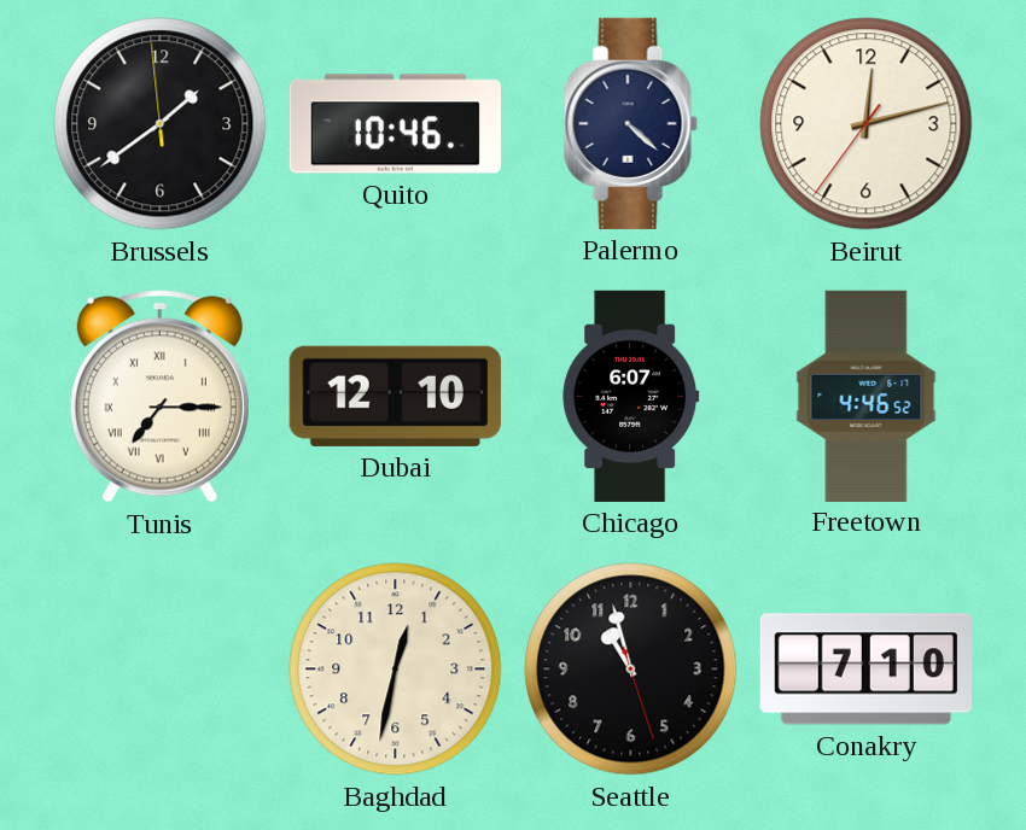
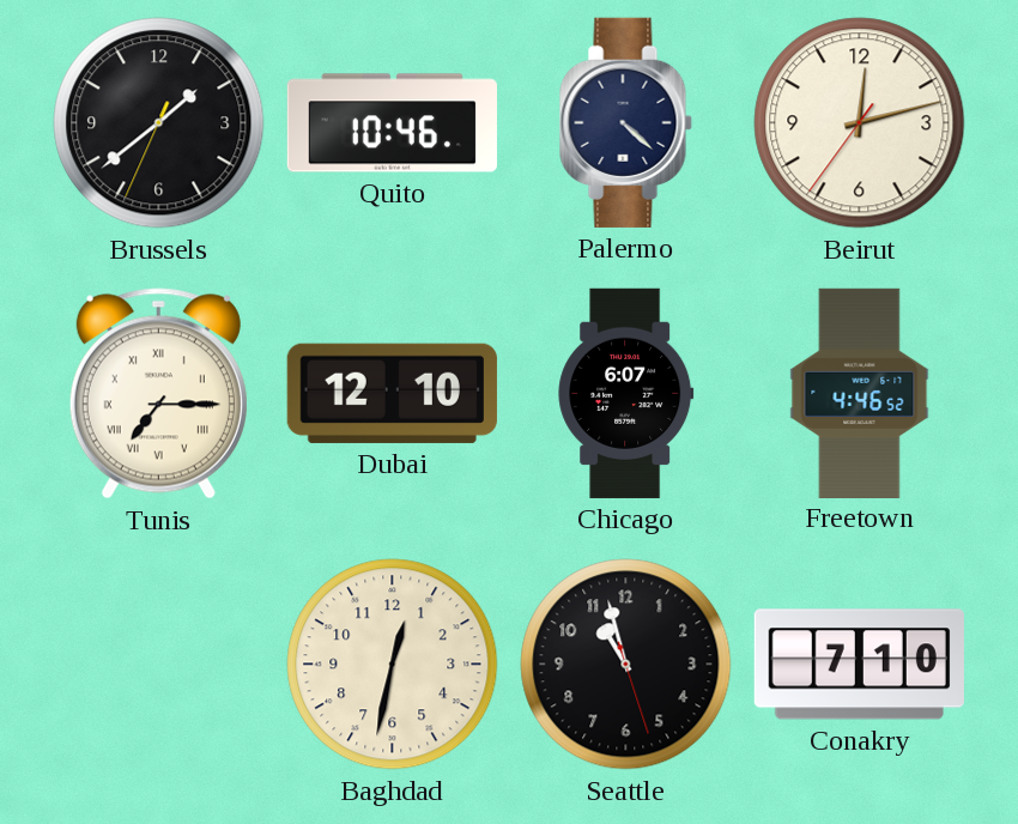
Brussels: 1:38:59 -> 1:38:34 (159, 123)
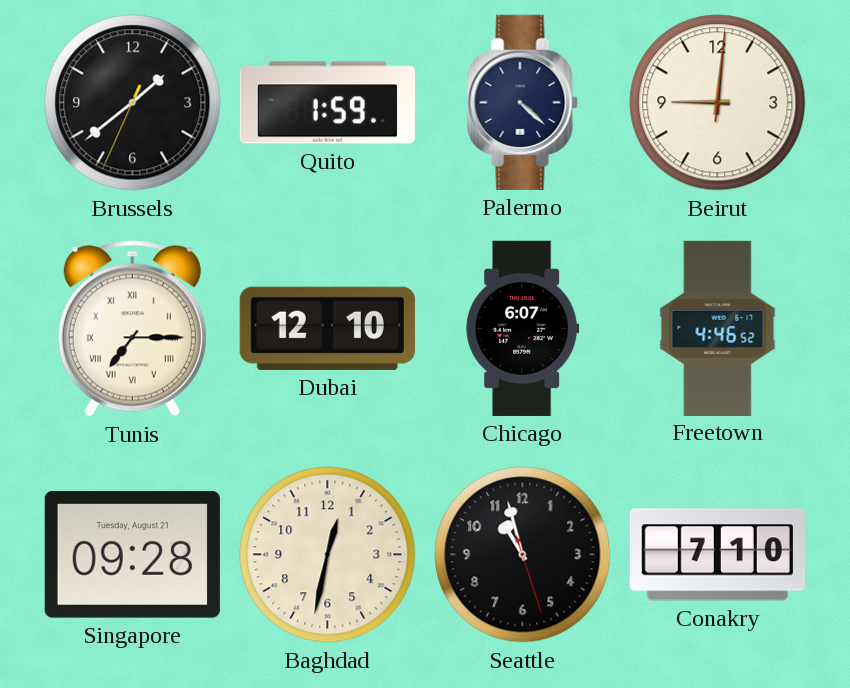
Quito: 10:46 -> 1:59 (327, 103)
Beirut: 12:12 -> 9:01 (718, 103)
Singapore: none -> 09:28 (132, 555)
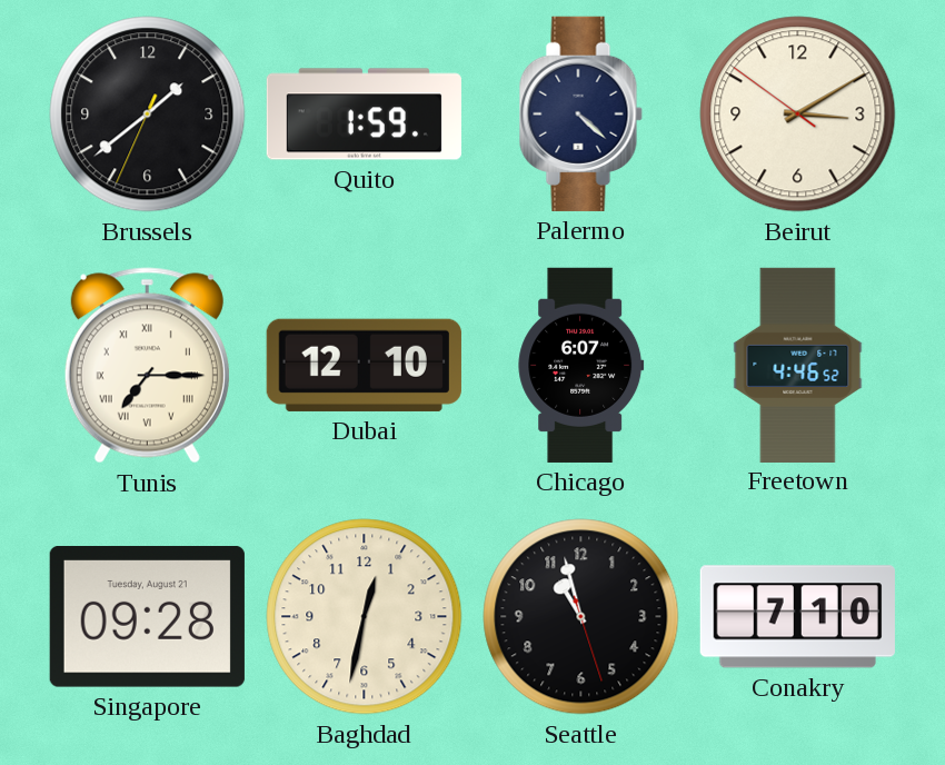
Beirut: 9:01 -> 3:09 (798, 115)
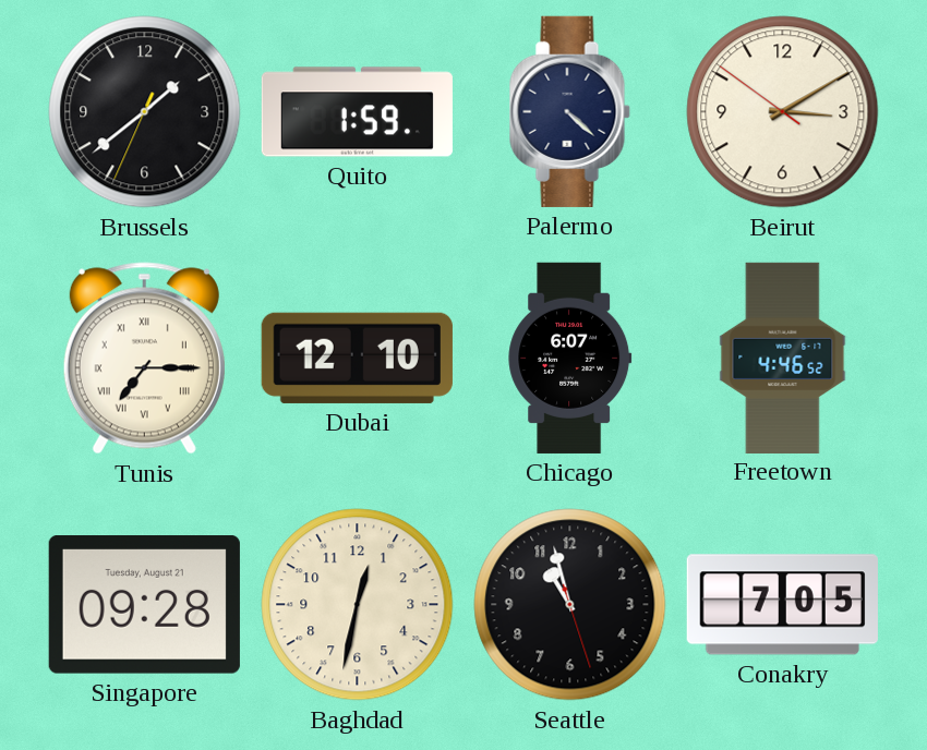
Conakry: 7:10 -> 7:05 (782, 605)
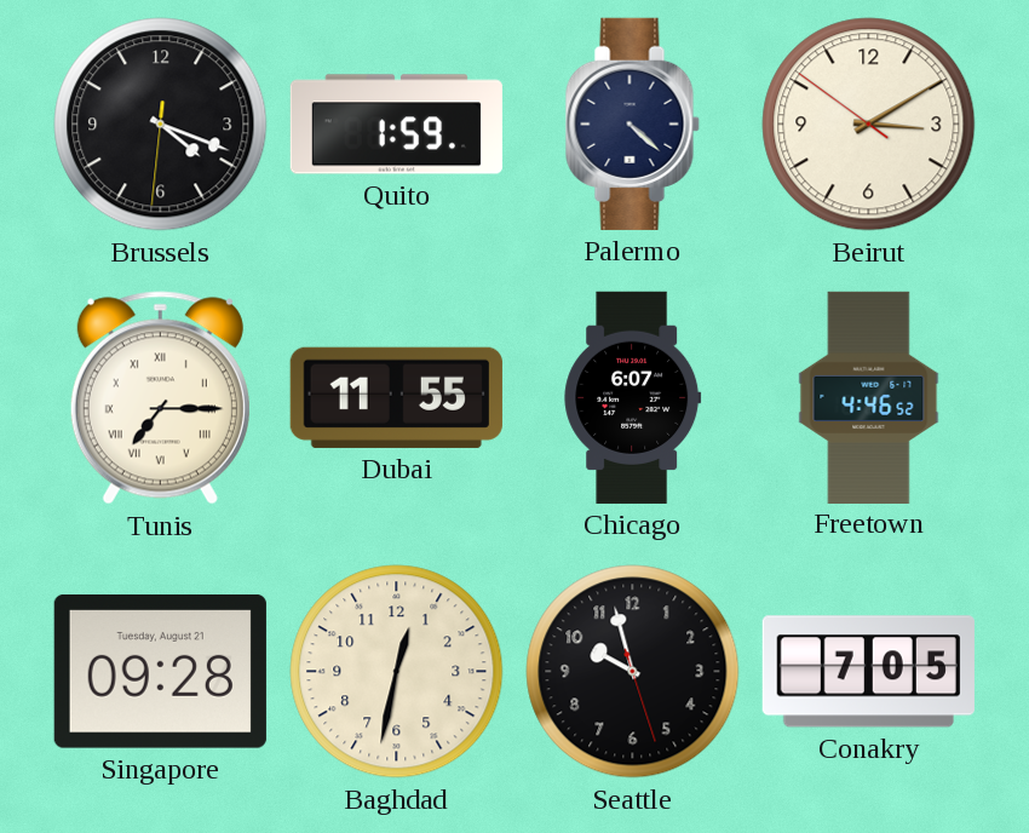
Brussels: 1:38 -> 4:18 (161, 125)
Dubai: 12:10 -> 11:55 (396, 397)
Seattle: 10:57 -> 9:57 (633, 672)
